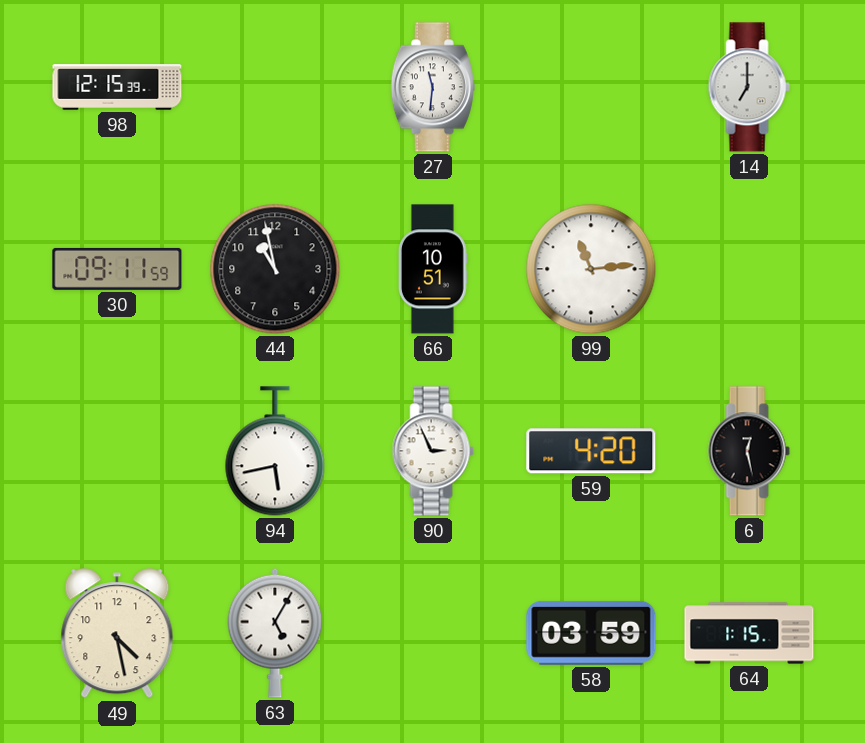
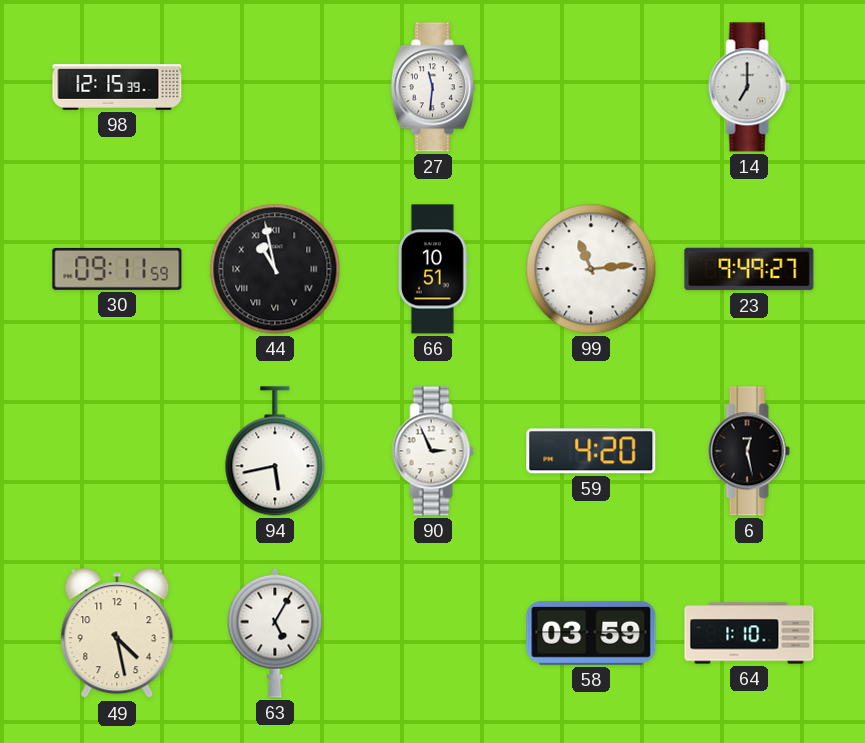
44 numerals: Arabic -> Roman (275, 269)
23: none -> 9:49 (749, 269)
64: 1:15 -> 1:10 (749, 633)
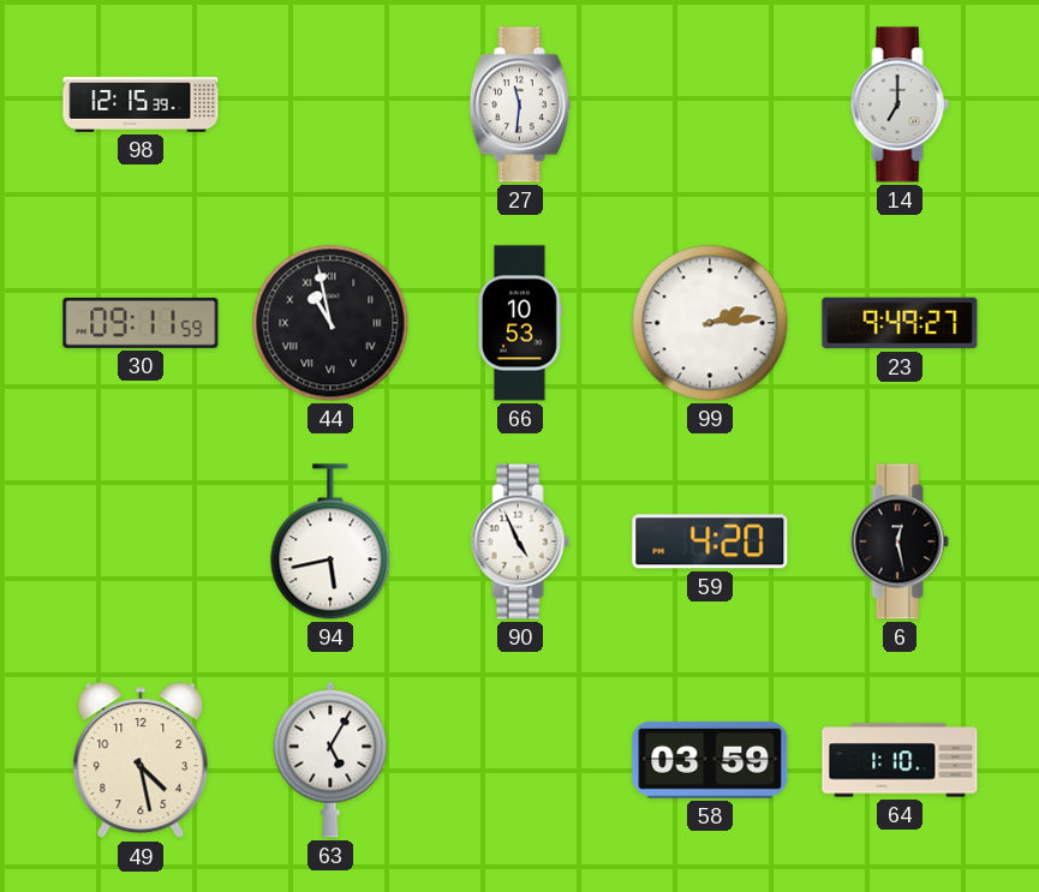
66: 10:51 -> 10:53 (520, 323)
99: 11:14 -> 2:14 (710, 323)
90: 2:56 -> 4:56 (520, 541)
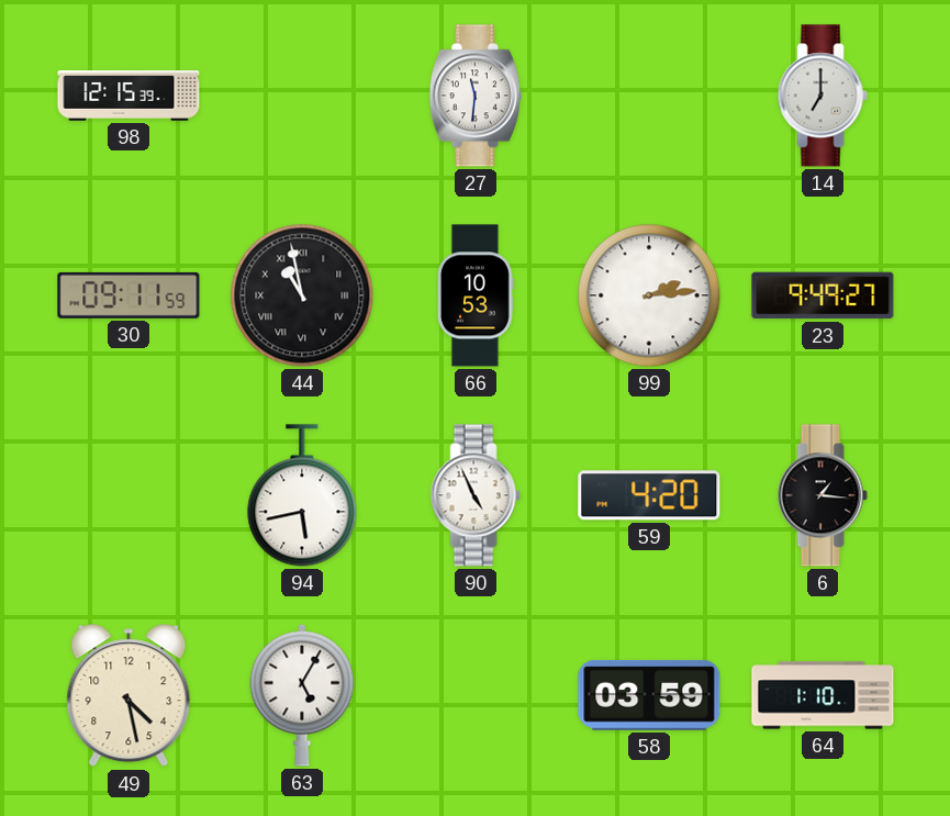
6: 12:28 -> 1:16 (823, 495)
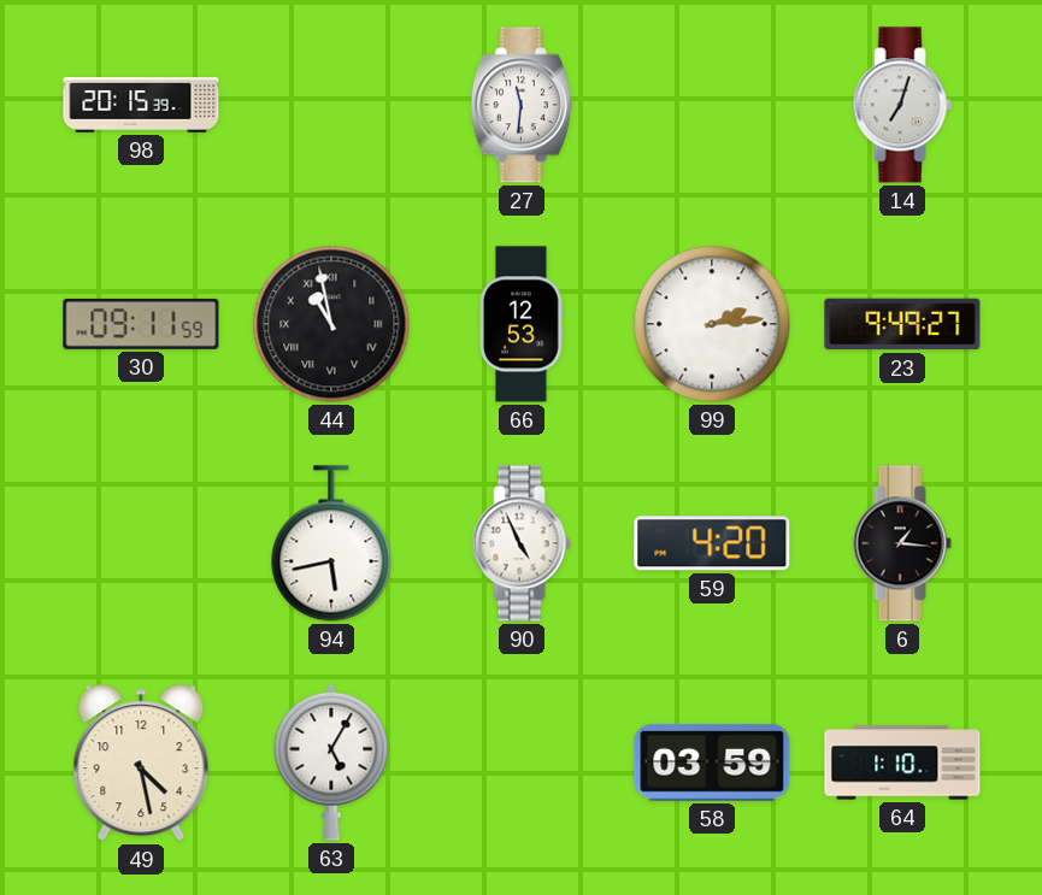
98: 12:15 -> 20:15 (141, 105)
14: 7:00 -> 7:03 (902, 105)
66: 10:53 -> 12:53 (522, 324)
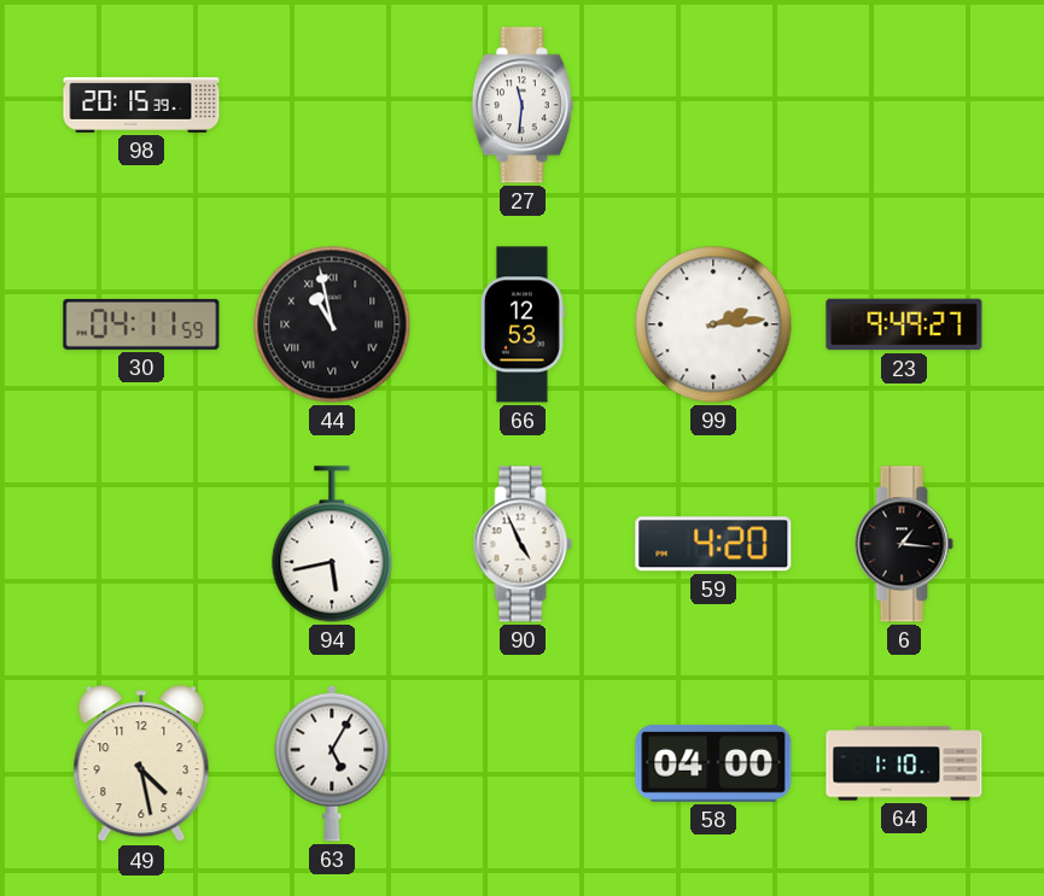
14: 7:03 -> none (902, 105)
30: 09:11 -> 04:11 (141, 324)
58: 03:59 -> 04:00 (713, 763)
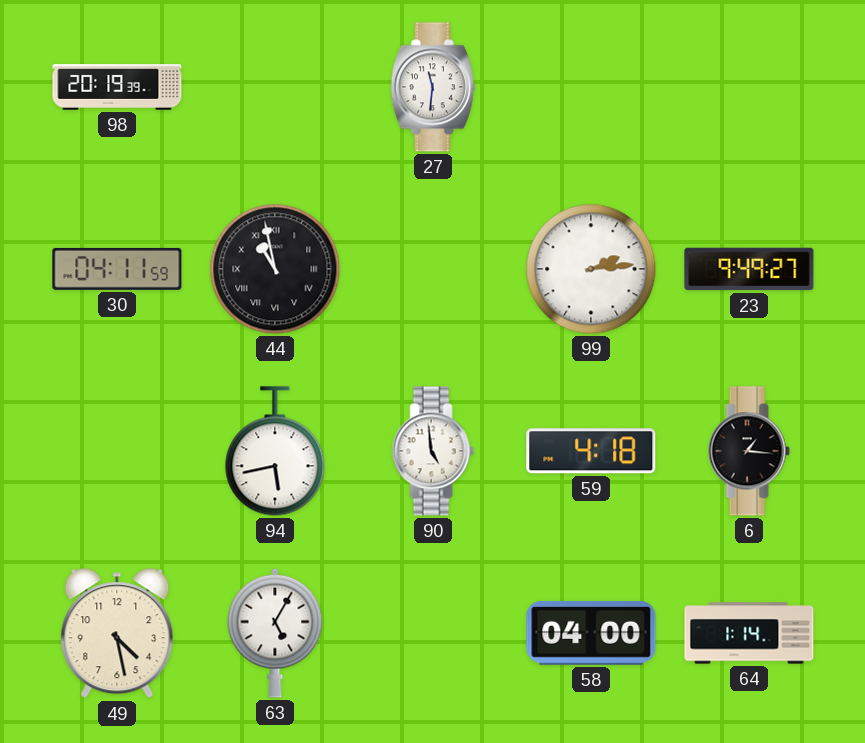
98: 20:15 -> 20:19 (117, 87)
66: 12:53 -> none (523, 324)
90: 4:56 -> 4:59 (433, 451)
59: 4:20 -> 4:18 (591, 451)
64: 1:10 -> 1:14 (749, 633)
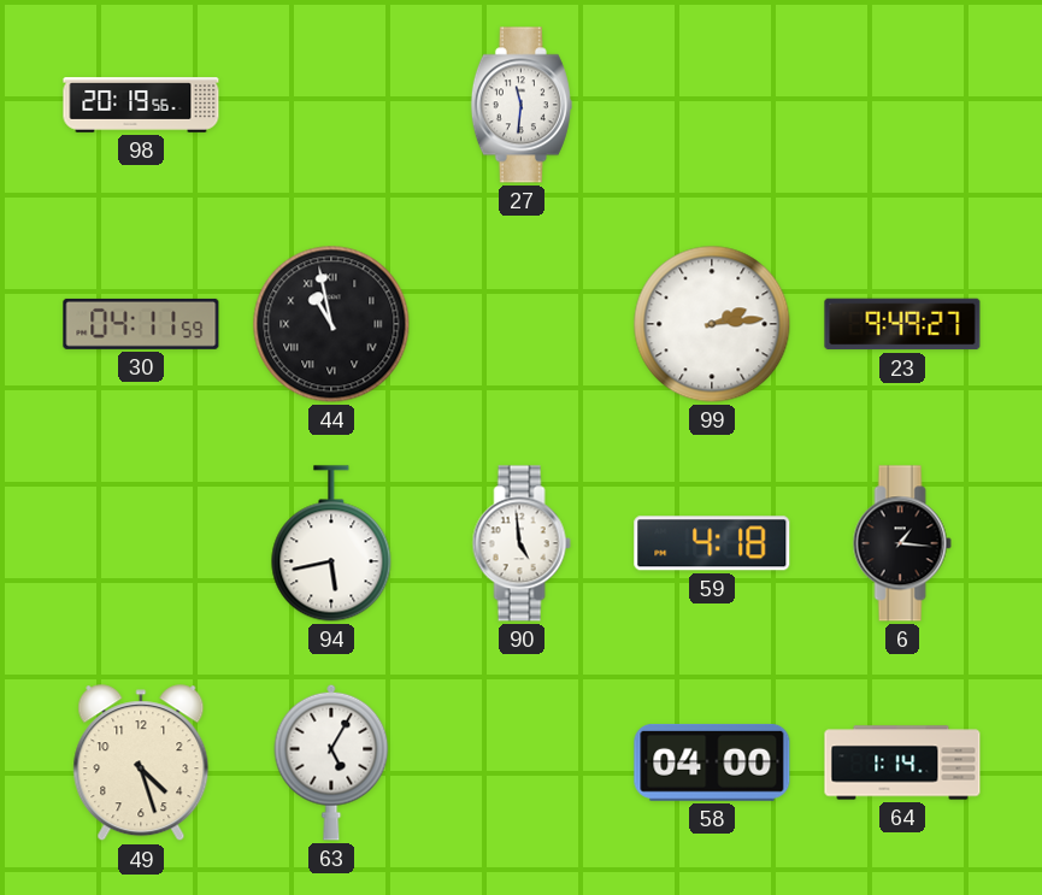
98: 20:19:39 -> 20:19:56 (141, 105)
49: 4:28 -> 4:27 (141, 764)
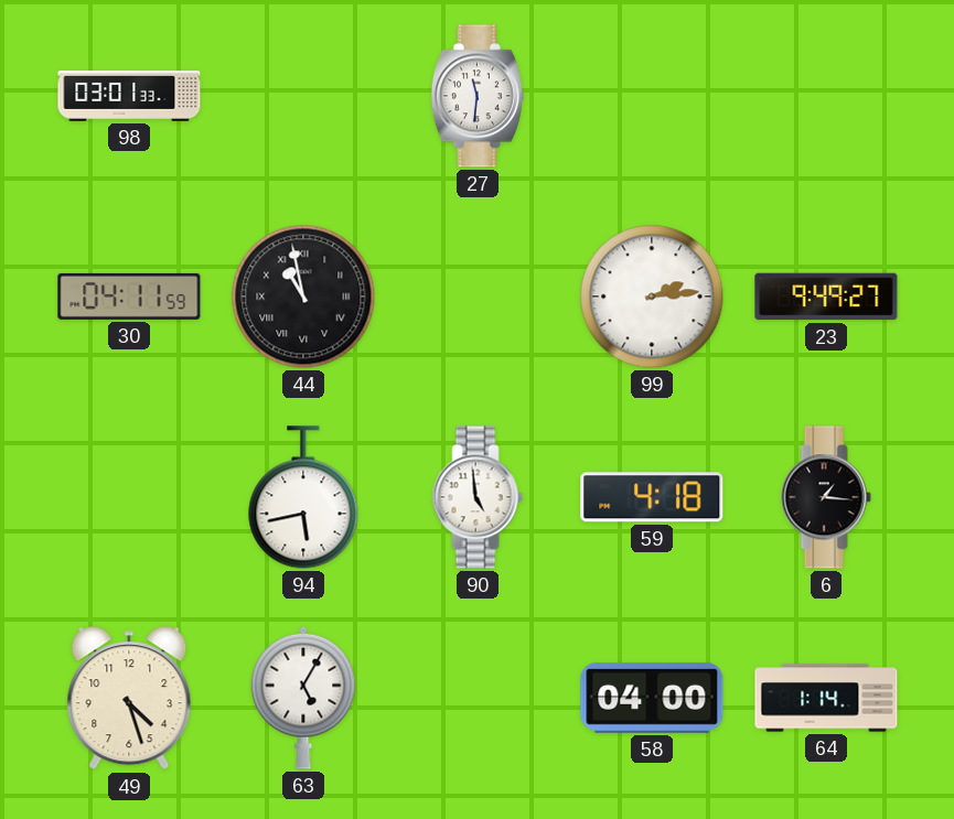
98: 20:19 -> 03:01 (129, 96)
